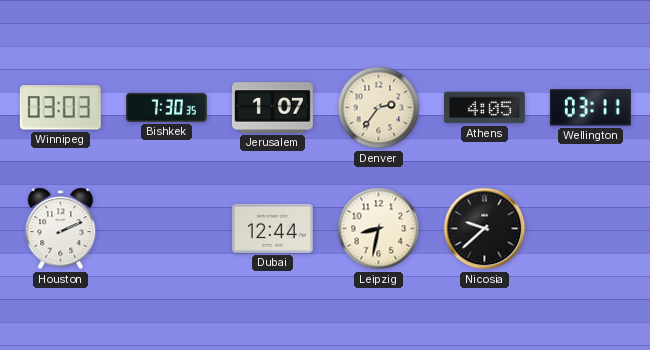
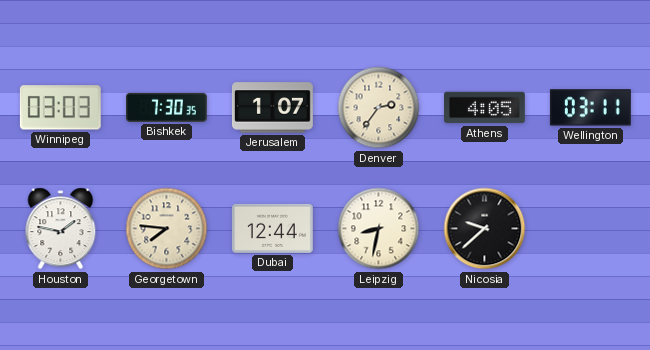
Houston: 2:11 -> 1:47 (61, 229)
Georgetown: none -> 7:46 (167, 229)
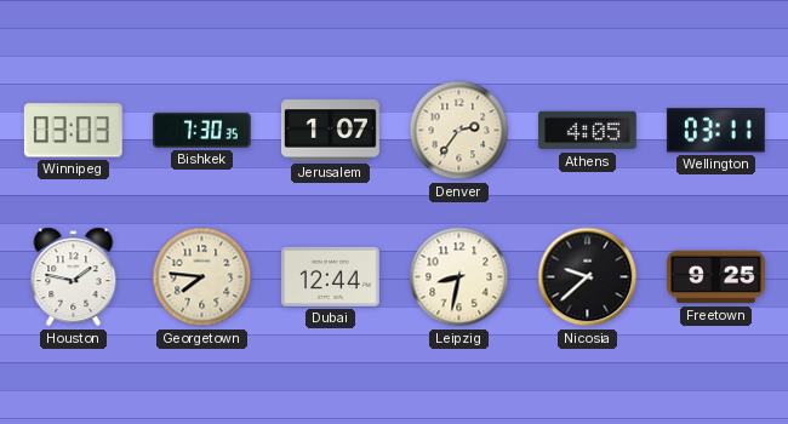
Freetown: none -> 9:25 (715, 277)
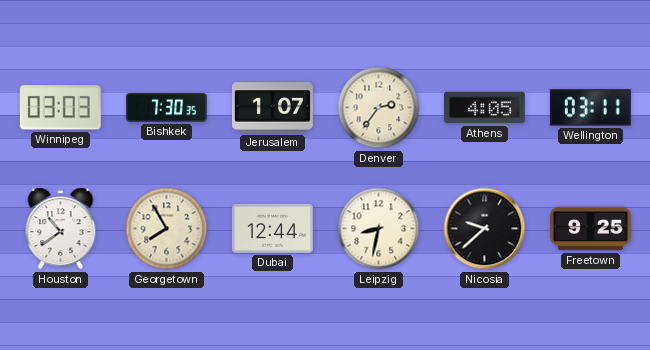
Houston: 1:47 -> 10:39 (61, 229)
Georgetown: 7:46 -> 7:55 (167, 229)
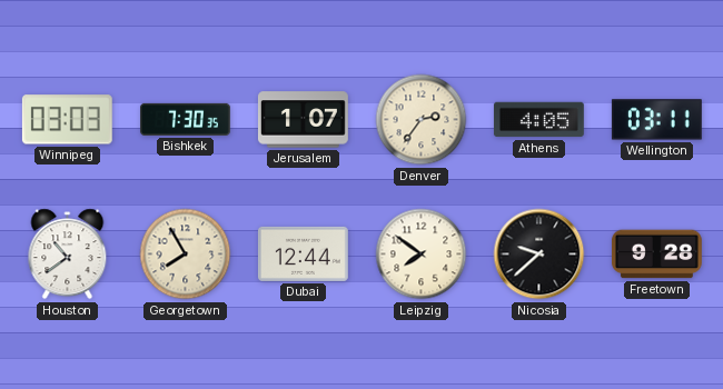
Leipzig: 8:32 -> 7:51 (422, 255)
Freetown: 9:25 -> 9:28 (656, 255)
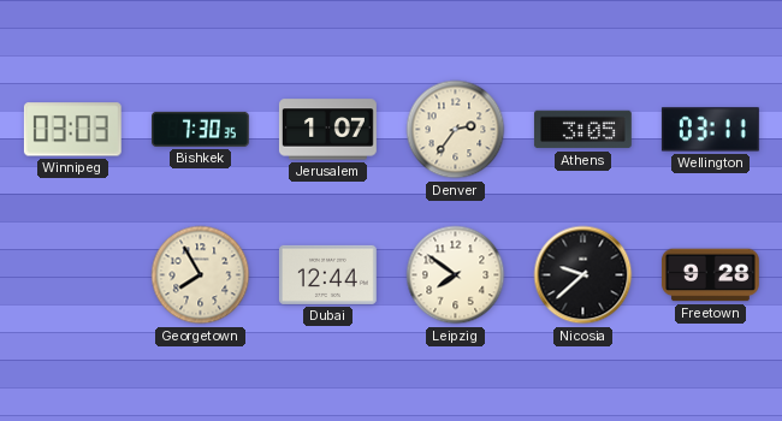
Athens: 4:05 -> 3:05 (582, 130)
Houston: 10:39 -> none (68, 255)
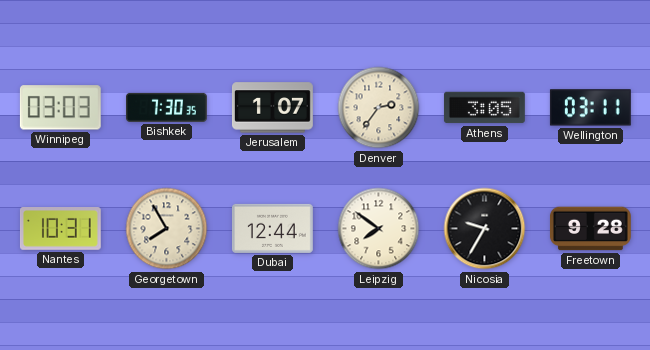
Nantes: none -> 10:31 (60, 229)
Nicosia: 9:38 -> 9:35 (485, 229)
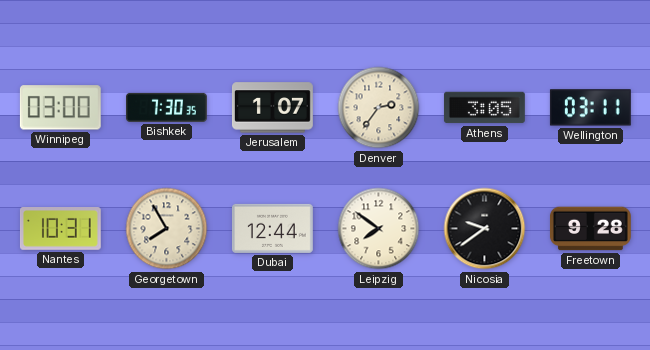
Winnipeg: 03:03 -> 03:00 (60, 108)
Nicosia: 9:35 -> 9:39 (485, 229)
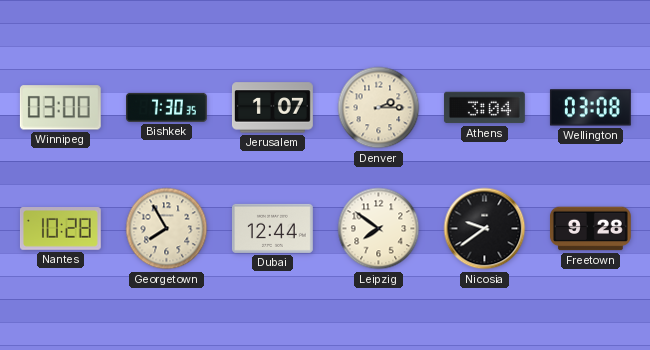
Denver: 2:36 -> 2:15 (379, 108)
Athens: 3:05 -> 3:04 (484, 108)
Wellington: 03:11 -> 03:08 (590, 108)
Nantes: 10:31 -> 10:28 (60, 229)
